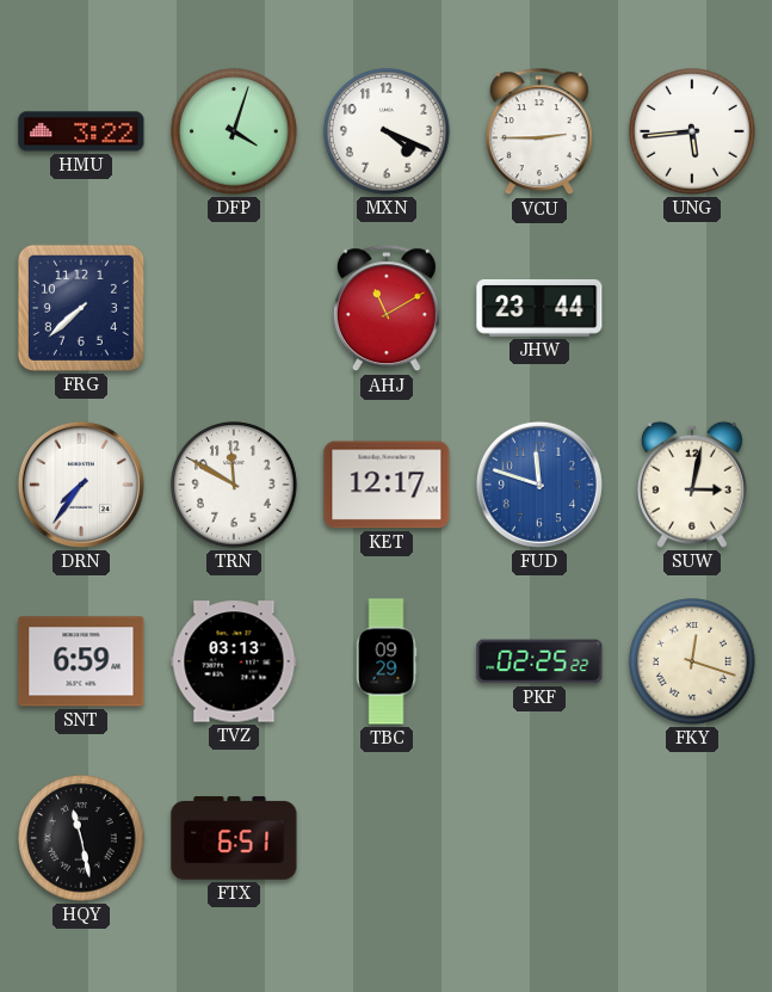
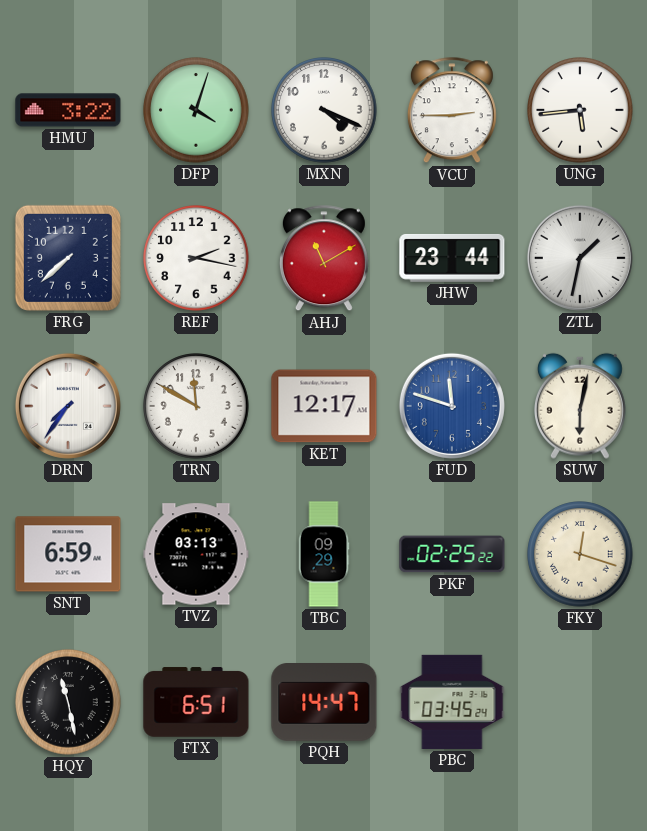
REF: none -> 2:17 (196, 258)
ZTL: none -> 1:32 (580, 258)
SUW: 3:02 -> 6:02 (580, 406)
PQH: none -> 14:47 (324, 703)
PBC: none -> 03:45 (452, 702)
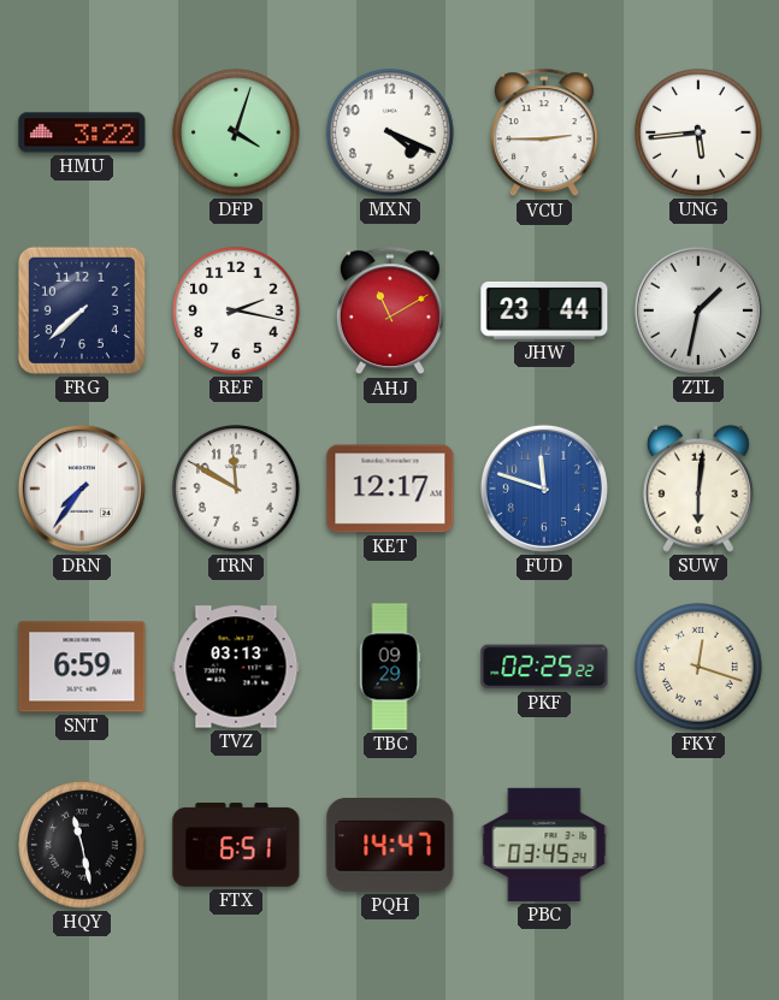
SUW: 6:02 -> 6:01 (698, 489)
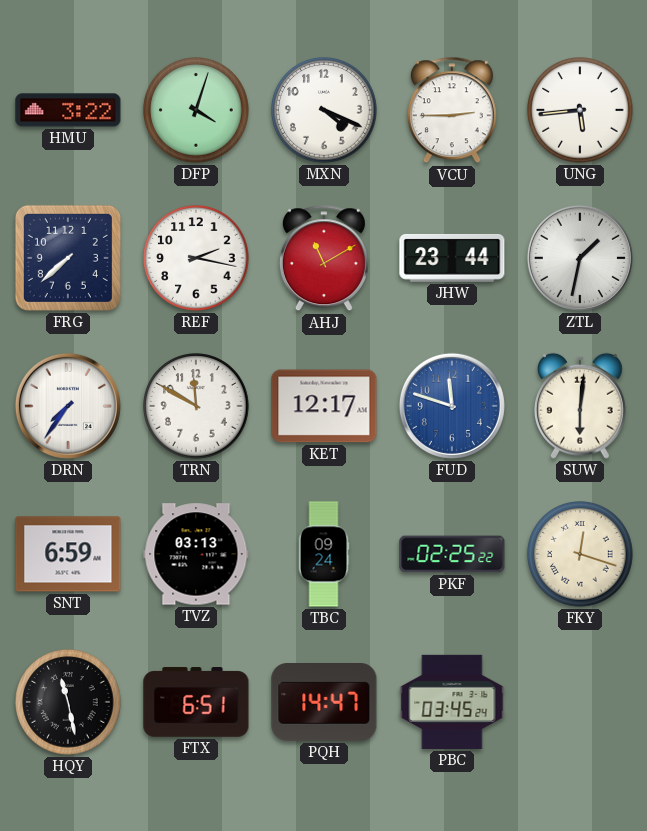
TBC: 09:29 -> 09:24 (324, 554)
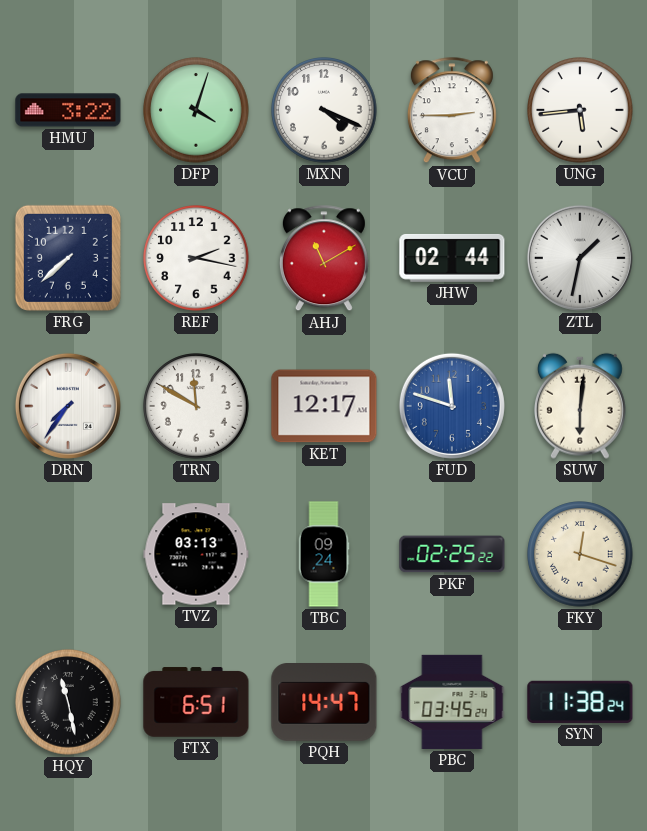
JHW: 23:44 -> 02:44 (452, 258)
SNT: 6:59 -> none (68, 554)
SYN: none -> 11:38 (580, 702)
